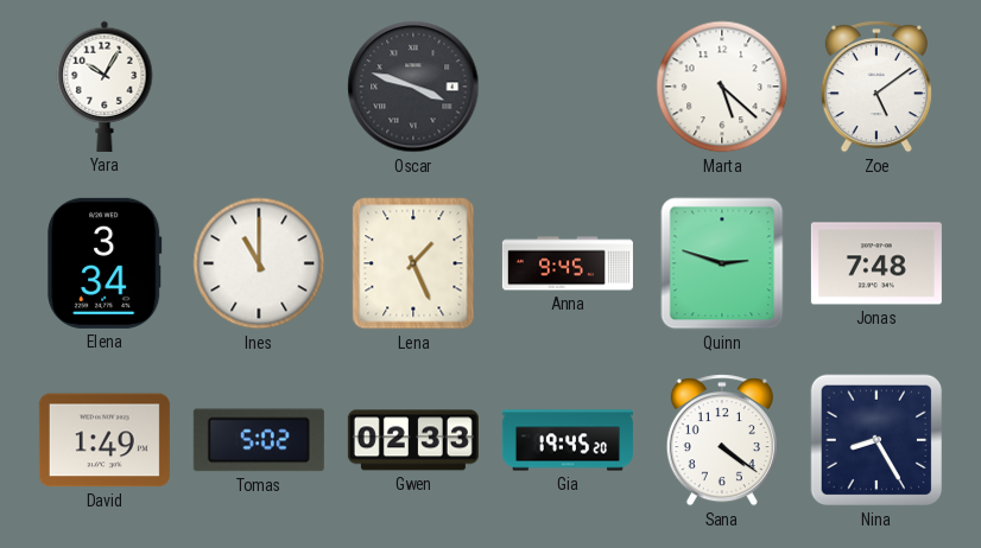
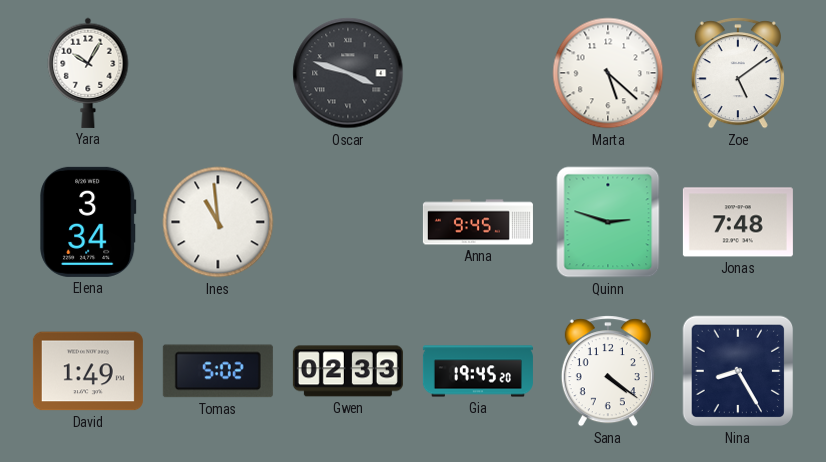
Ines: 11:00 -> 10:59 (218, 222)
Lena: 1:26 -> none (413, 263)
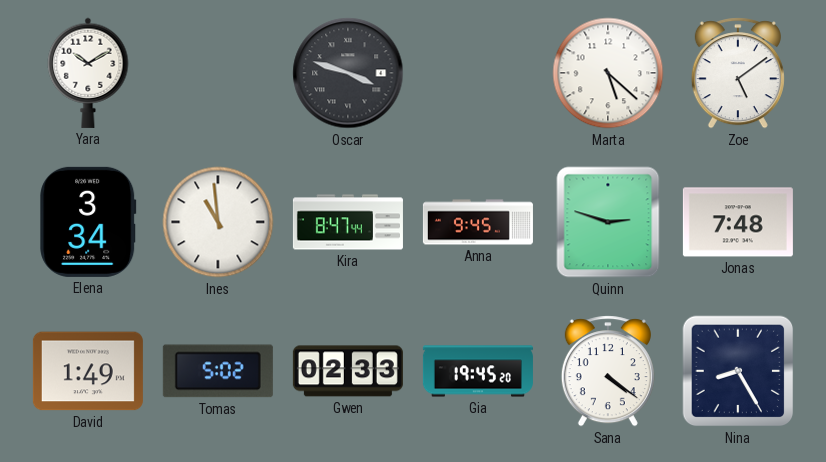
Yara: 10:05 -> 10:10 (88, 73)
Kira: none -> 8:47 (348, 222)
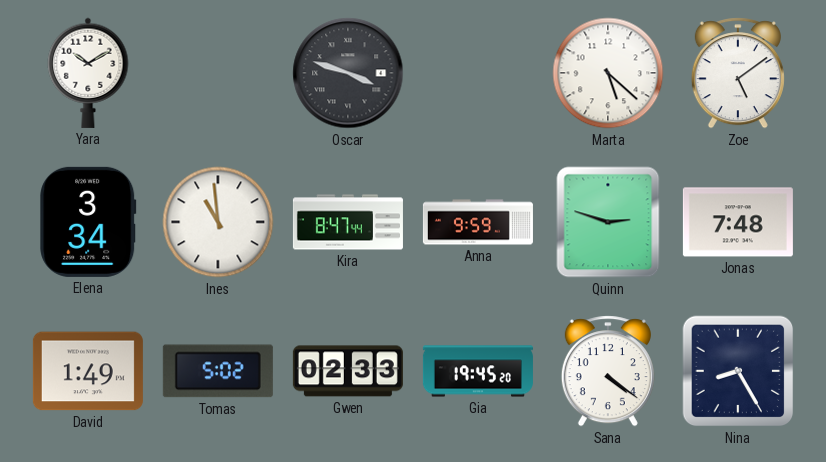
Anna: 9:45 -> 9:59 (478, 222)
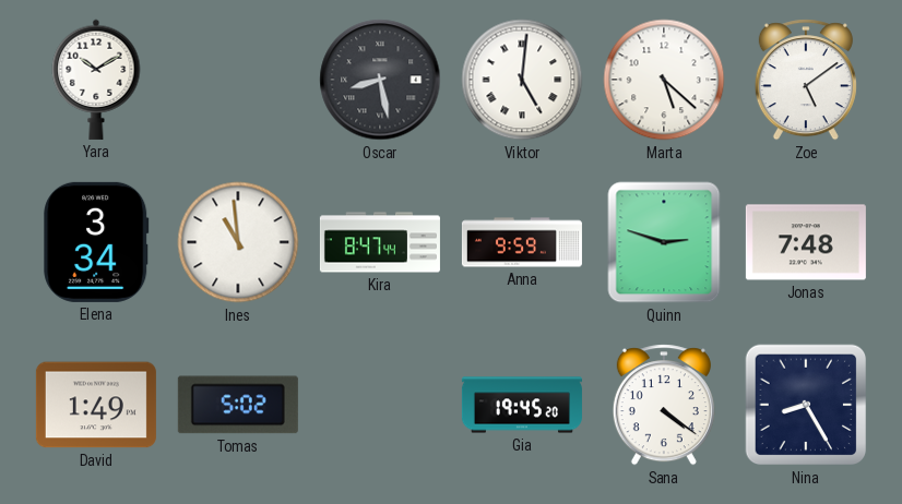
Oscar: 3:48 -> 8:28 (380, 80)
Viktor: none -> 5:01 (522, 80)
Gwen: 02:33 -> none (348, 371)
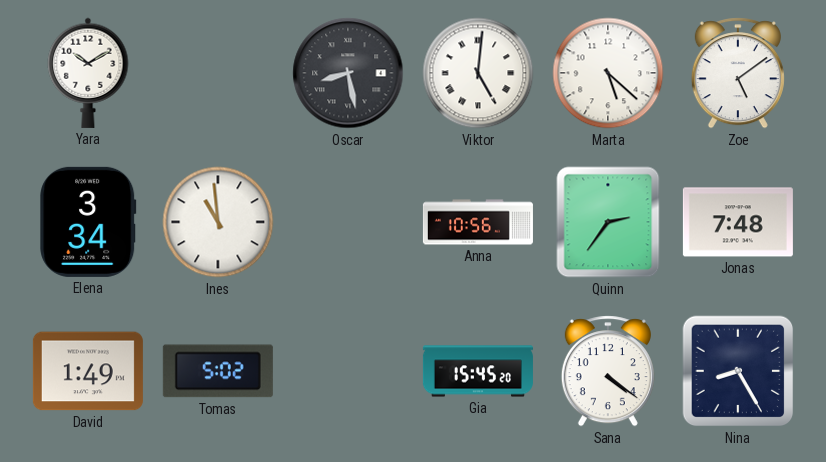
Kira: 8:47 -> none (380, 242)
Anna: 9:59 -> 10:56 (478, 222)
Quinn: 2:48 -> 2:36 (608, 222)
Gia: 19:45 -> 15:45 (478, 371)
